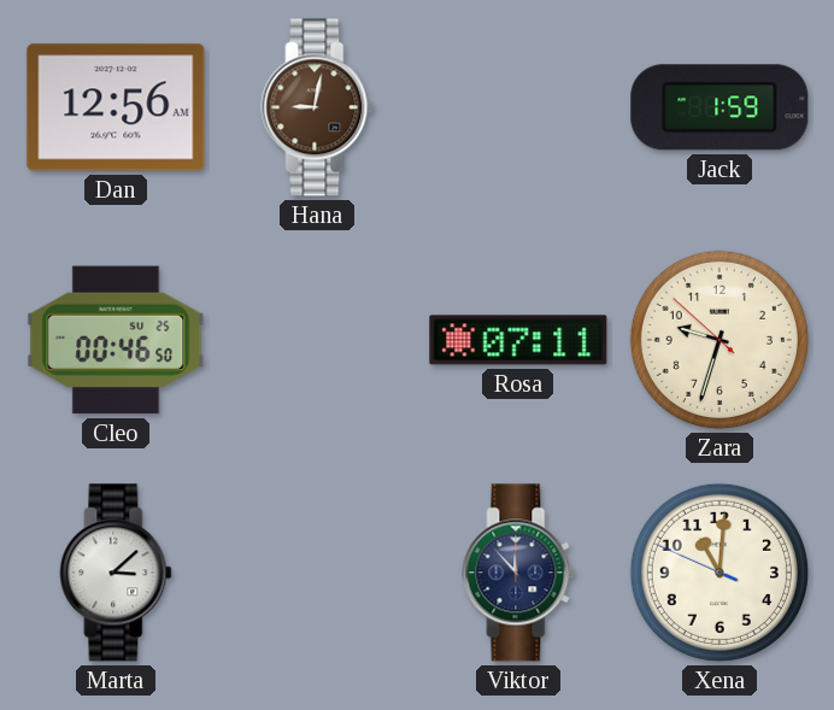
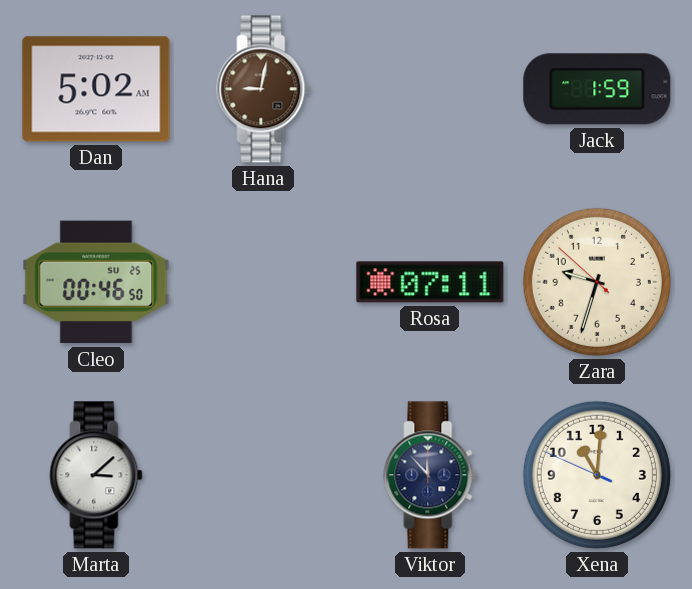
Dan: 12:56 -> 5:02 (96, 89)
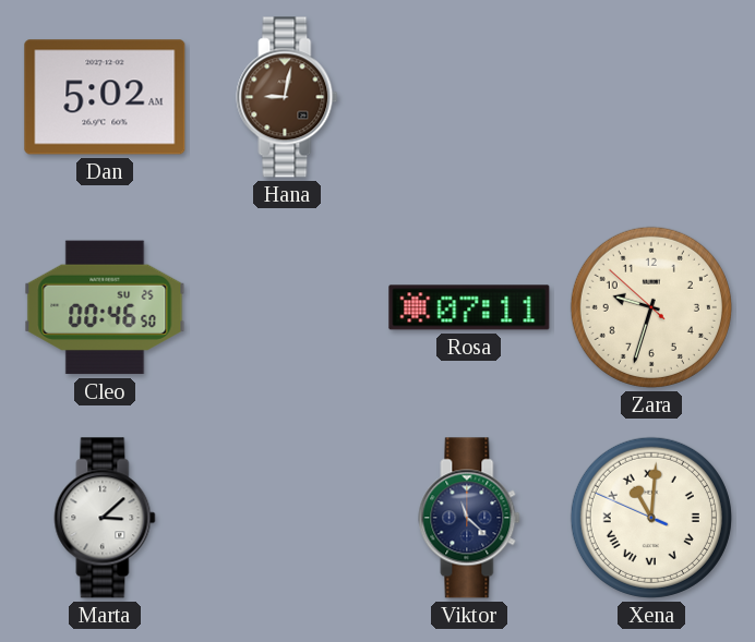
Jack: 1:59 -> none (597, 89)
Viktor: 11:53 -> 11:22 (469, 518)
Xena numerals: Arabic -> Roman (651, 518)
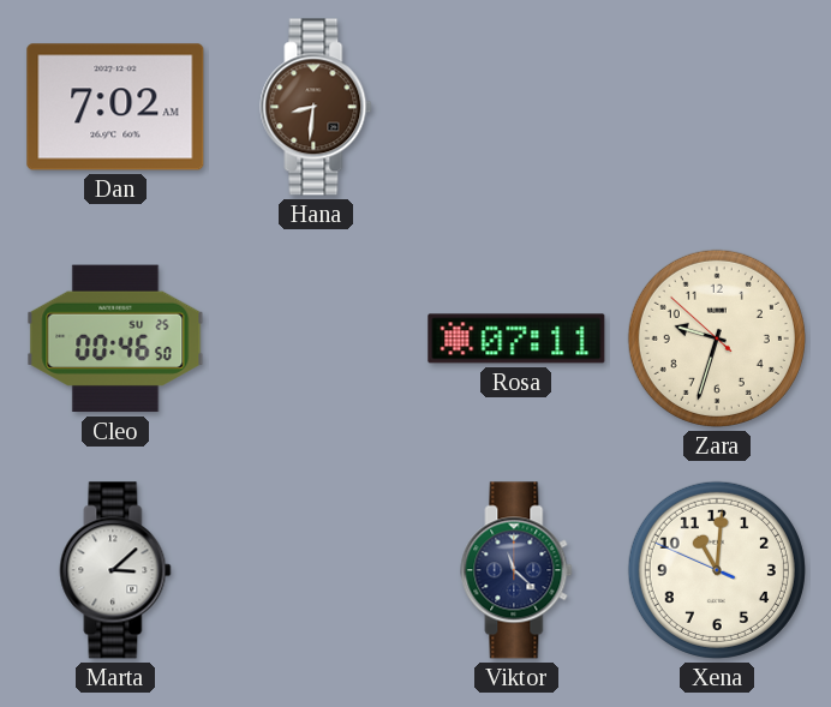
Dan: 5:02 -> 7:02 (115, 107)
Hana: 9:02 -> 8:31 (316, 107)
Xena numerals: Roman -> Arabic (717, 570)
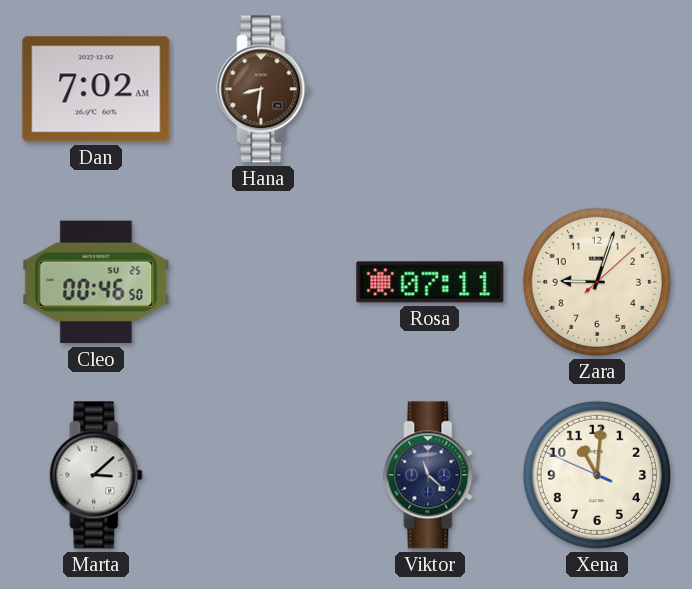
Zara: 9:32 -> 9:03 (597, 282)
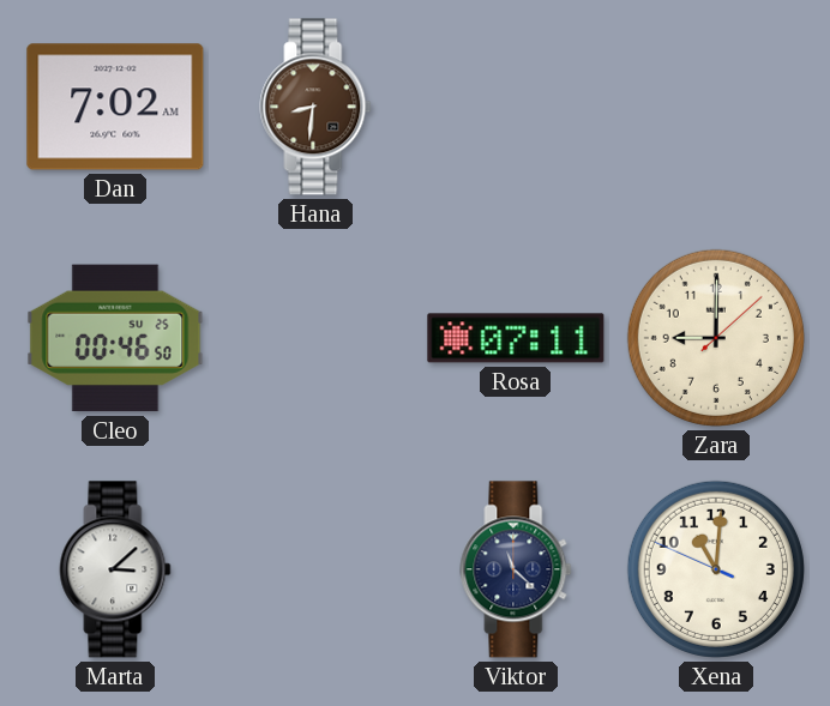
Zara: 9:03 -> 9:00 (716, 338)
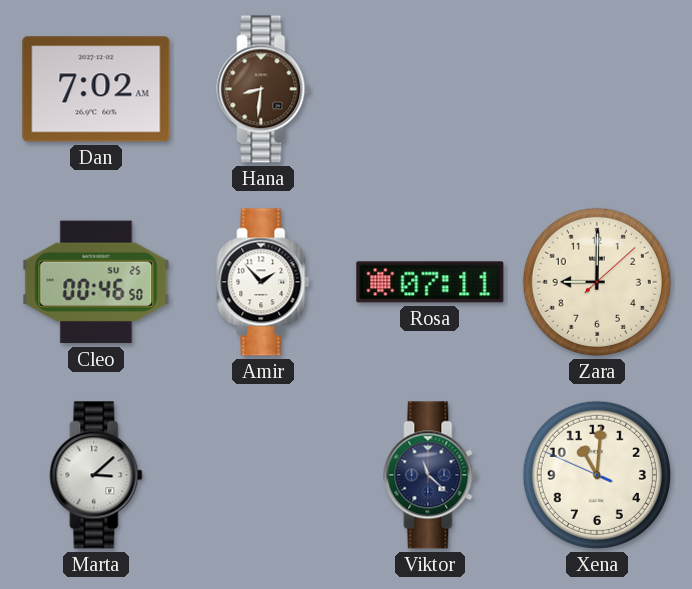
Amir: none -> 1:53 (263, 282)
